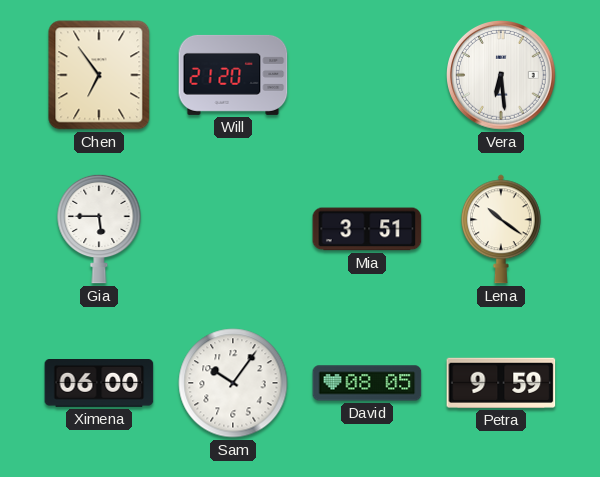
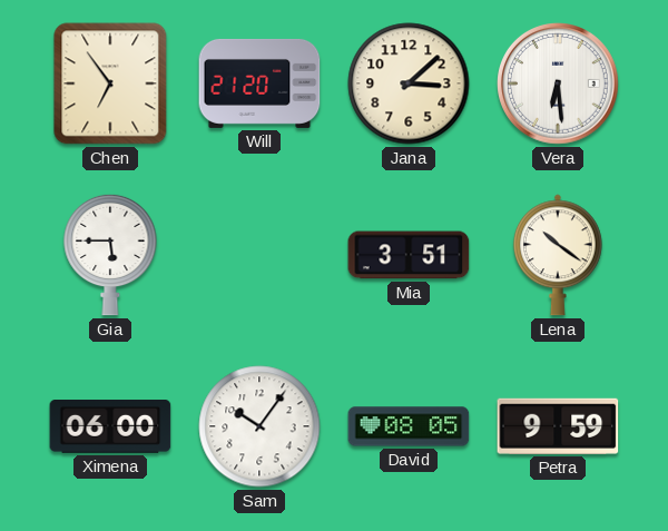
Jana: none -> 3:08 (409, 83)
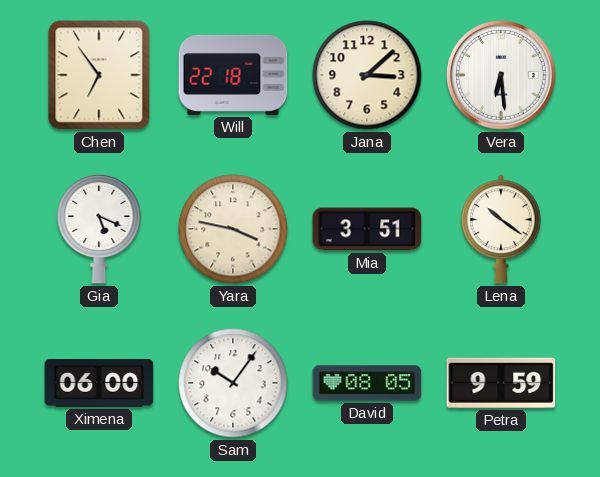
Will: 21:20 -> 22:18 (233, 75)
Gia: 5:45 -> 5:19 (99, 229)
Yara: none -> 3:47 (233, 229)
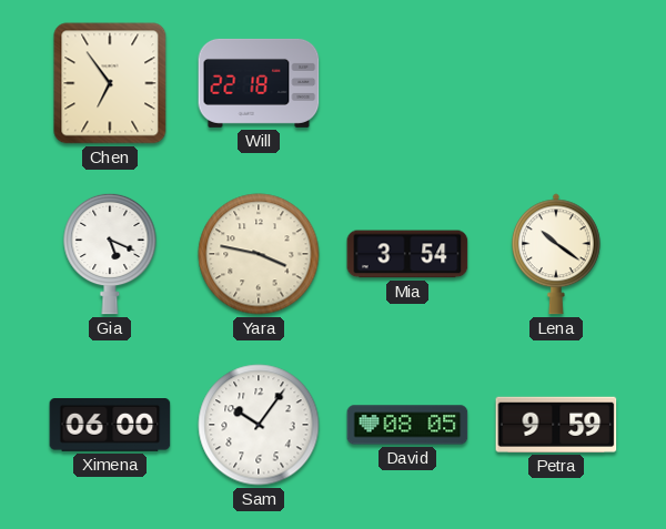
Jana: 3:08 -> none (367, 75)
Vera: 6:29 -> none (502, 76)
Mia: 3:51 -> 3:54 (407, 254)
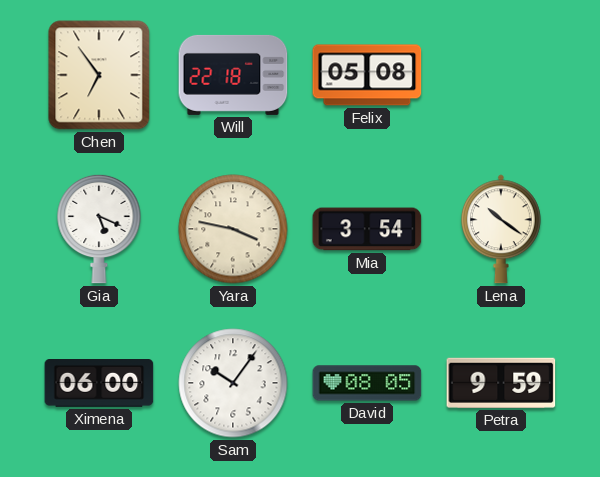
Felix: none -> 05:08 (367, 75)
